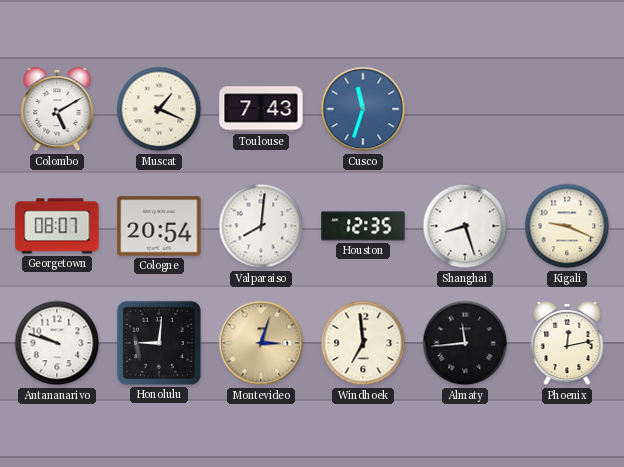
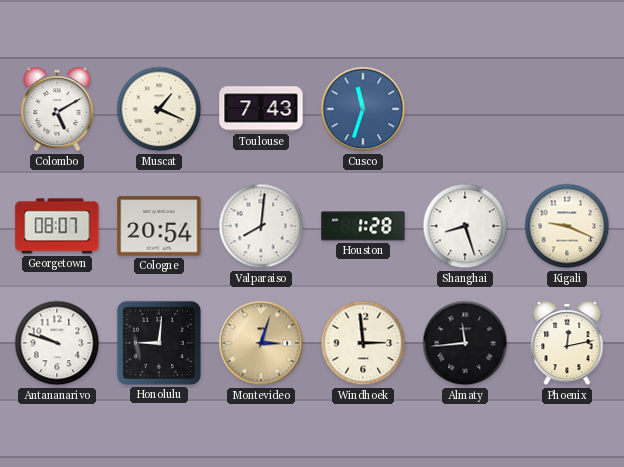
Houston: 12:35 -> 1:28 (363, 226)
Windhoek: 6:59 -> 2:59 (363, 343)
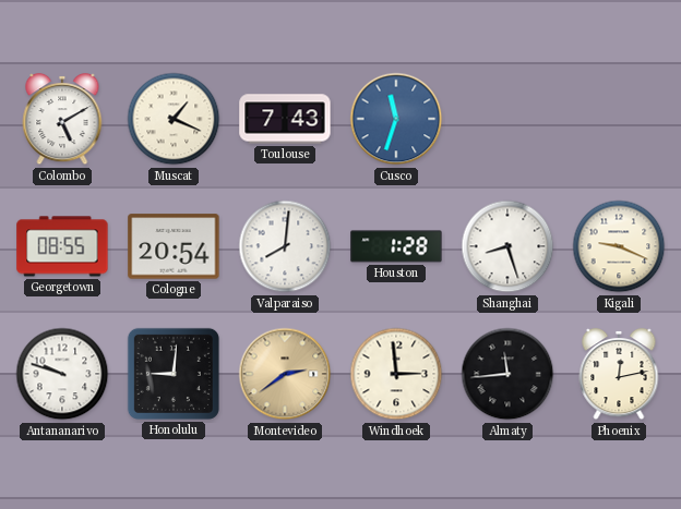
Georgetown: 08:07 -> 08:55 (62, 246)
Montevideo: 3:03 -> 2:39 (285, 374)
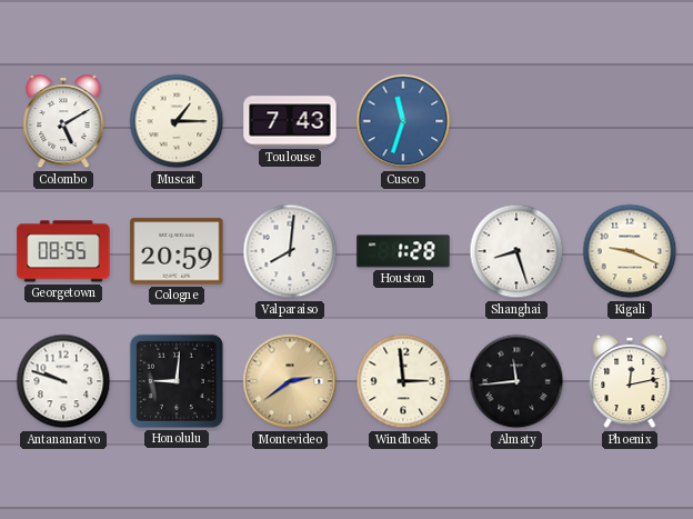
Muscat: 1:19 -> 1:15 (177, 121)
Cologne: 20:54 -> 20:59 (177, 251)
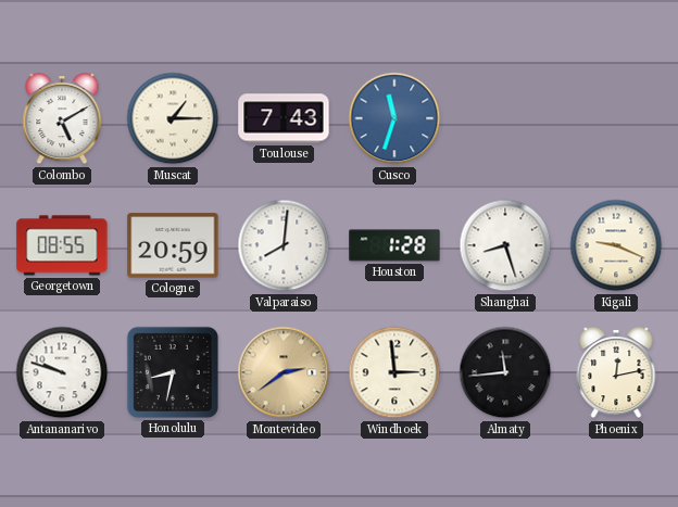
Honolulu: 9:01 -> 8:32 (173, 372)
